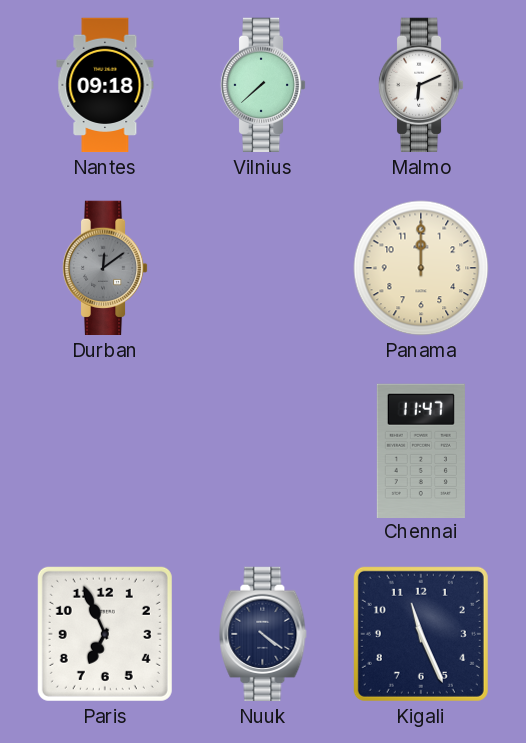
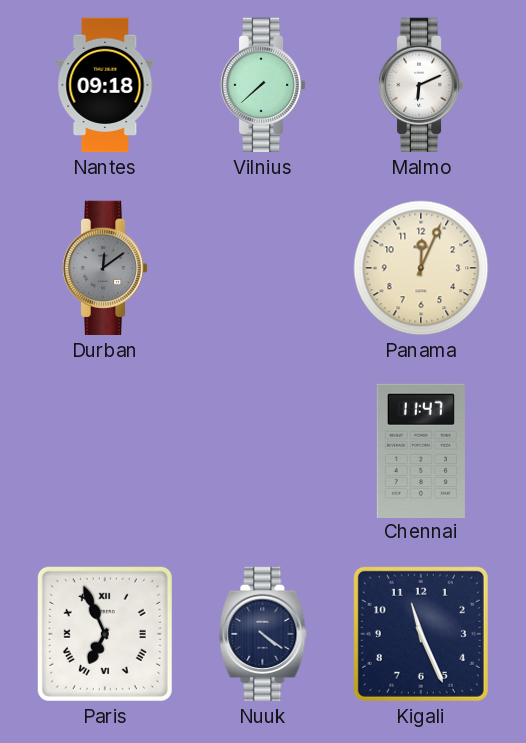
Panama: 12:00 -> 12:04 (421, 268)
Paris numerals: Arabic -> Roman (105, 634)
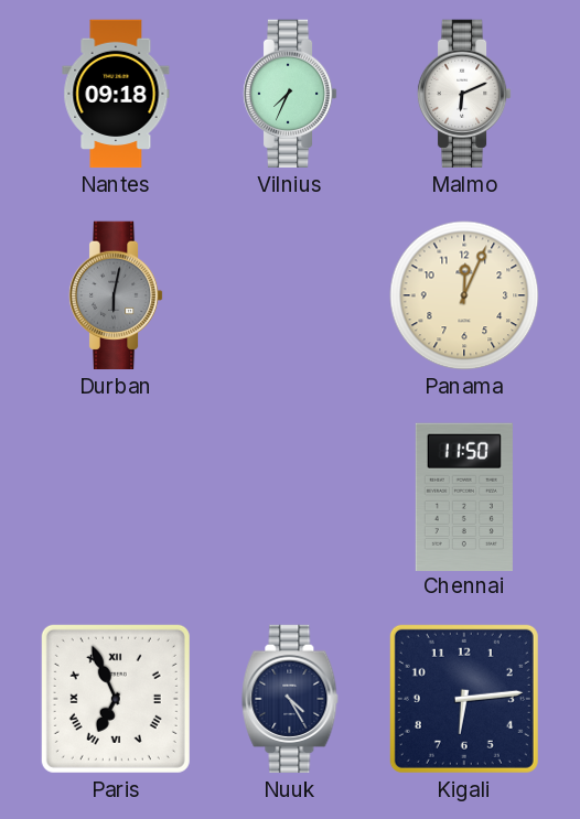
Vilnius: 7:38 -> 7:34 (290, 94)
Durban: 12:09 -> 6:02 (116, 295)
Chennai: 11:47 -> 11:50 (464, 496)
Nuuk: 4:21 -> 4:25 (290, 699)
Kigali: 11:26 -> 6:14 (464, 699)
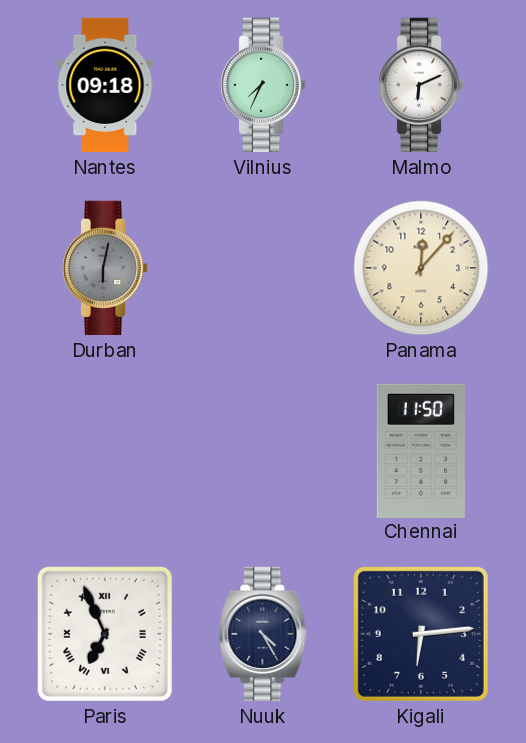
Panama: 12:04 -> 12:07 (421, 268)
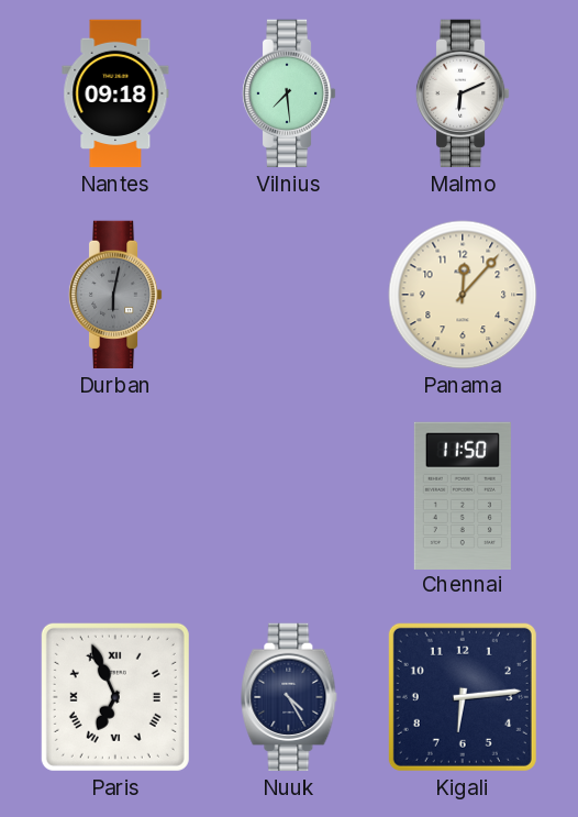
Vilnius: 7:34 -> 7:29 (289, 93)
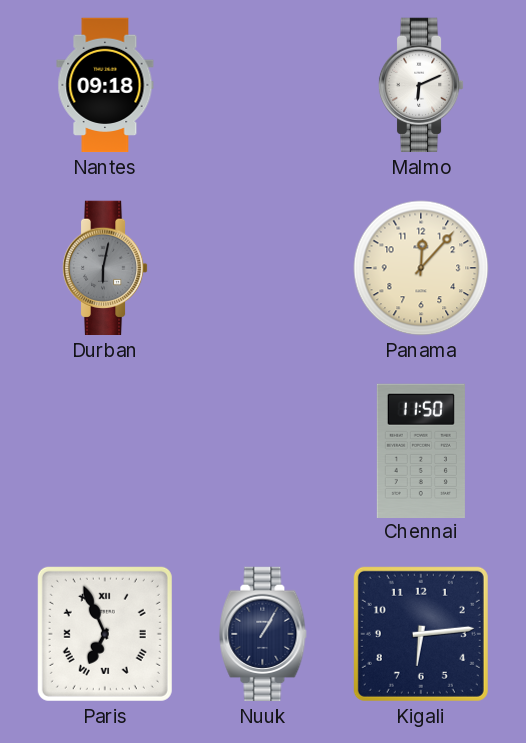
Vilnius: 7:29 -> none (289, 93)
Nuuk: 4:25 -> 1:05 (263, 634)
